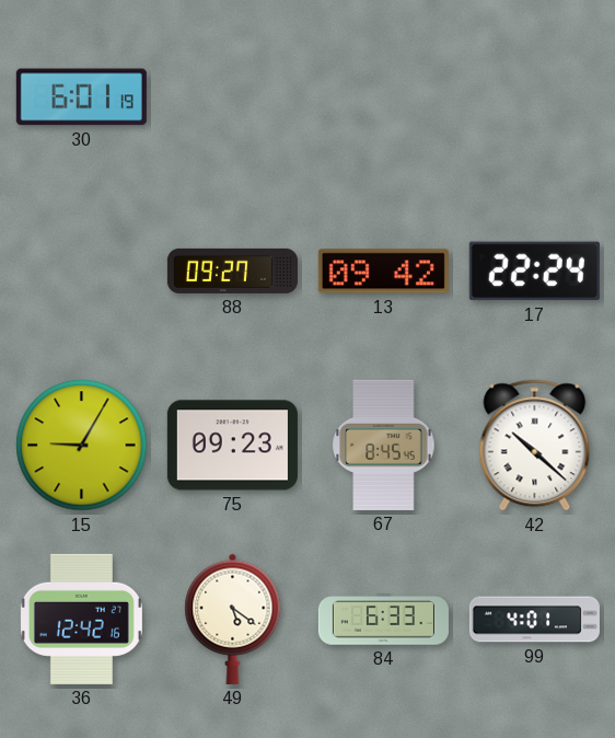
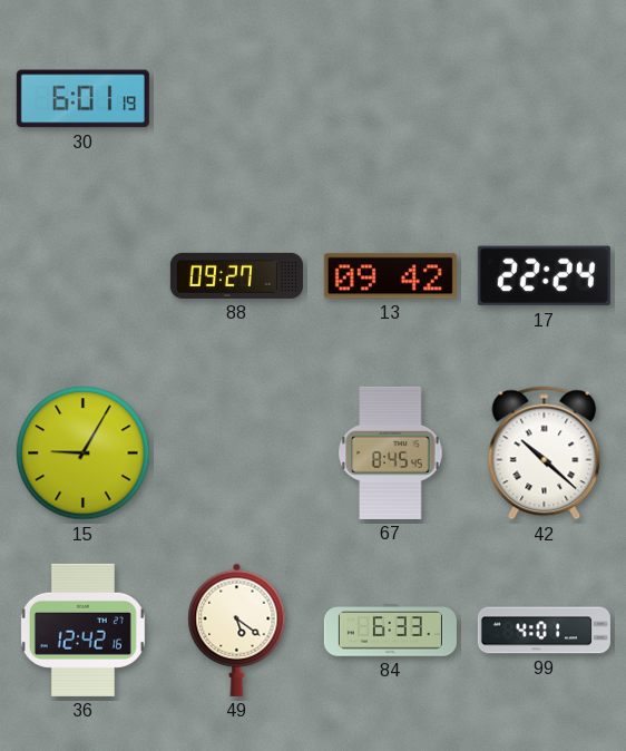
75: 09:23 -> none (232, 446)
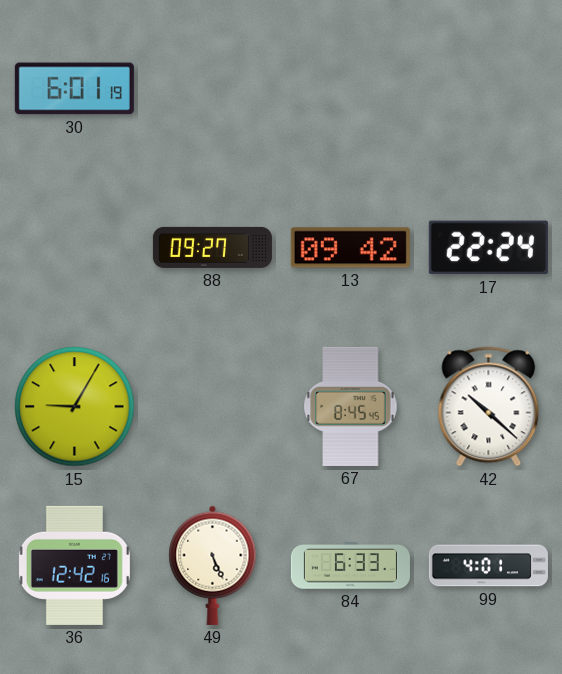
49: 5:21 -> 5:26 (213, 565)
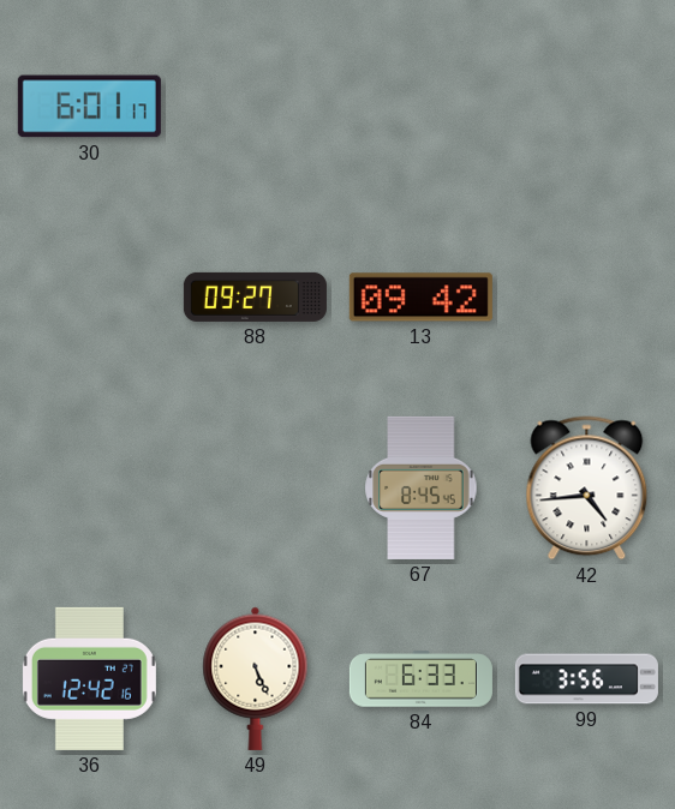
30: 6:01:19 -> 6:01:17 (89, 107)
17: 22:24 -> none (488, 248)
15: 9:05 -> none (75, 407)
42: 10:22 -> 4:44 (587, 489)
99: 4:01 -> 3:56 (586, 679)
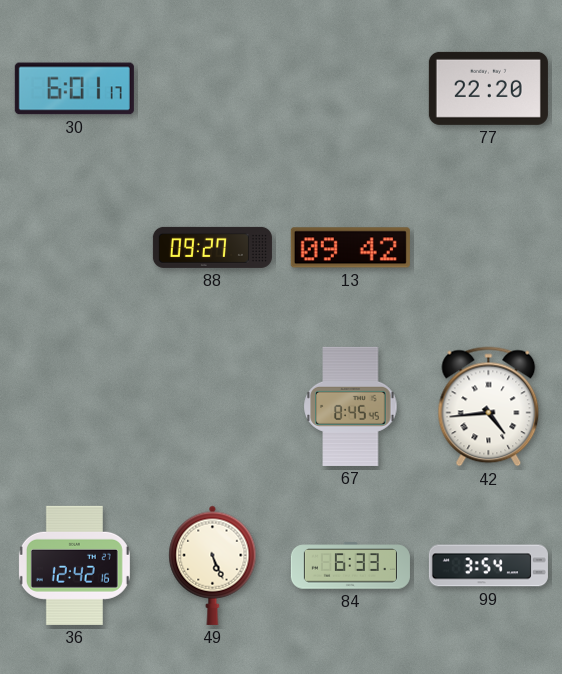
77: none -> 22:20 (488, 88)
99: 3:56 -> 3:54 (488, 566)
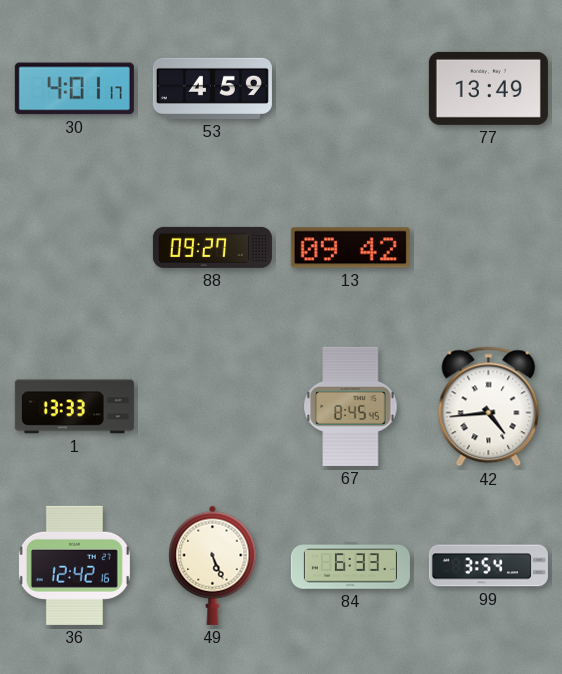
30: 6:01 -> 4:01 (74, 89)
53: none -> 4:59 (212, 88)
77: 22:20 -> 13:49 (488, 88)
1: none -> 13:33 (74, 407)
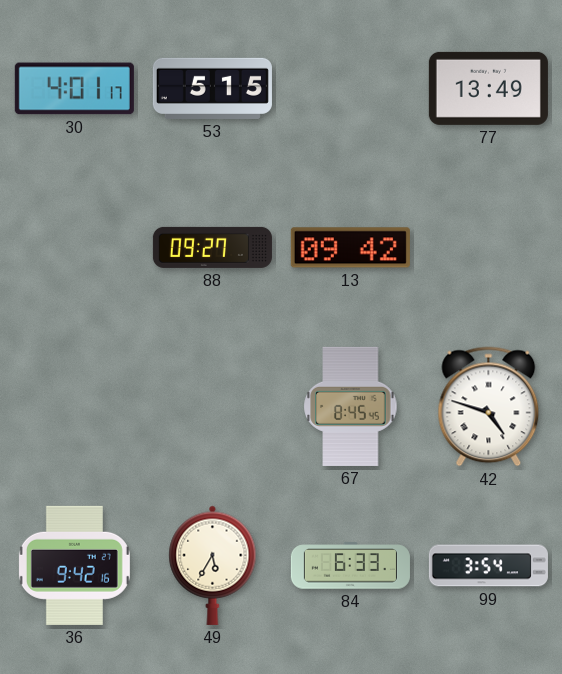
53: 4:59 -> 5:15 (212, 88)
1: 13:33 -> none (74, 407)
42: 4:44 -> 4:48 (489, 407)
36: 12:42 -> 9:42 (74, 565)
49: 5:26 -> 5:35 (213, 565)
